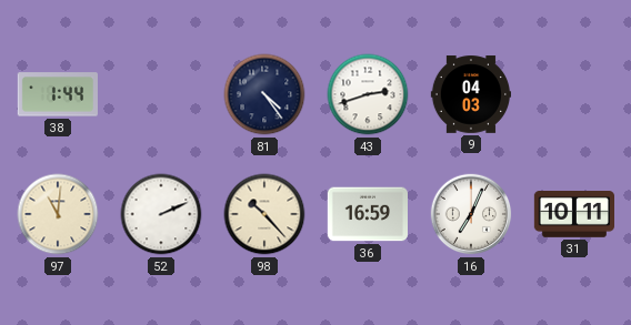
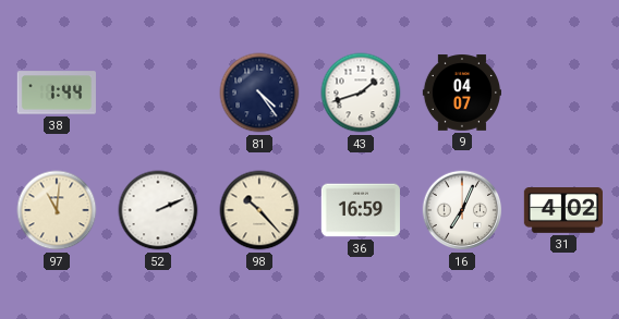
43: 2:42 -> 1:42 (361, 93)
9: 04:03 -> 04:07 (461, 93)
31: 10:11 -> 4:02 (562, 211)
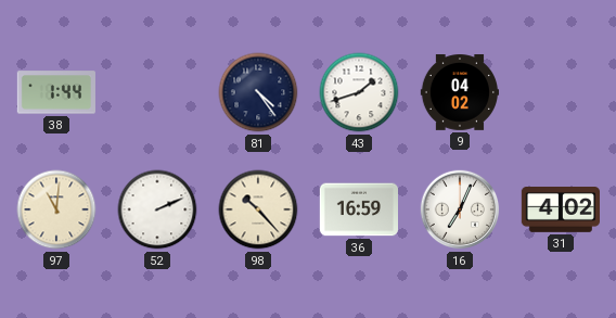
9: 04:07 -> 04:02 (459, 92)
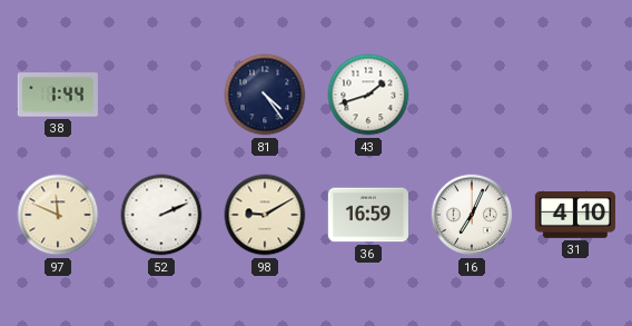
9: 04:02 -> none (459, 92)
97: 11:01 -> 11:49 (58, 215)
98: 10:23 -> 9:10 (265, 215)
31: 4:02 -> 4:10 (574, 216)
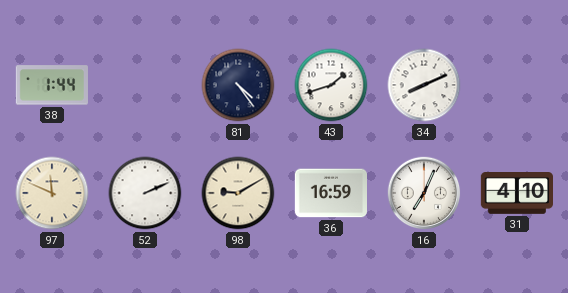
34: none -> 8:11 (424, 85)
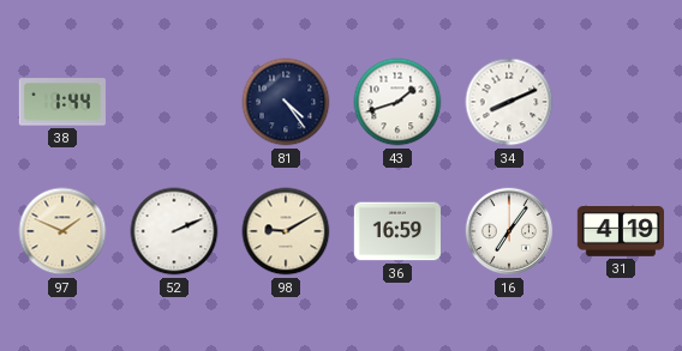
97: 11:49 -> 1:49 (62, 231)
16: 7:04 -> 7:06 (509, 231)
31: 4:10 -> 4:19 (620, 232)
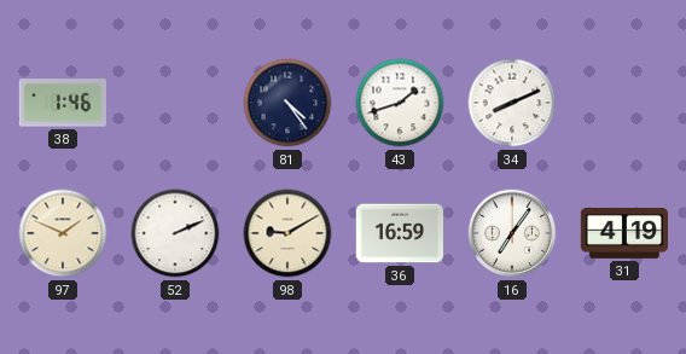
38: 1:44 -> 1:46 (63, 103)
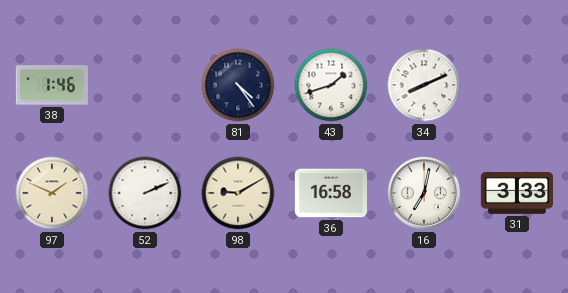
36: 16:59 -> 16:58 (330, 193)
16: 7:06 -> 7:02 (424, 193)
31: 4:19 -> 3:33 (516, 194)
